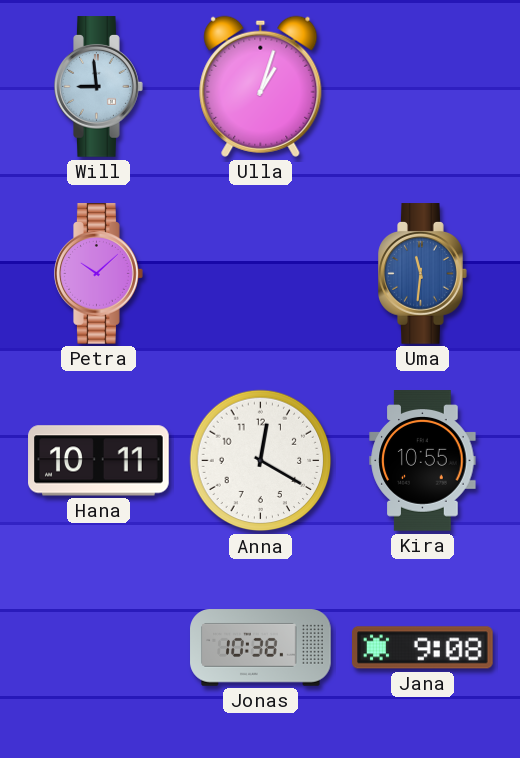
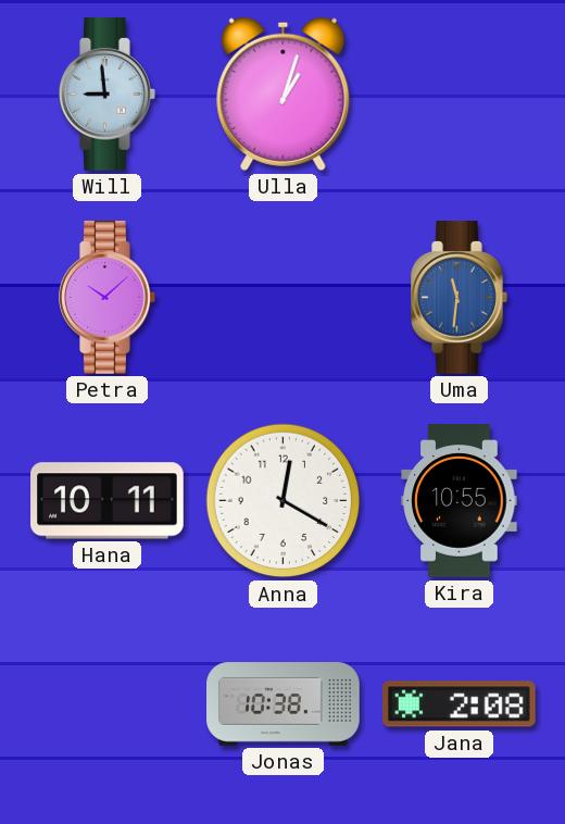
Jana: 9:08 -> 2:08 (460, 704)
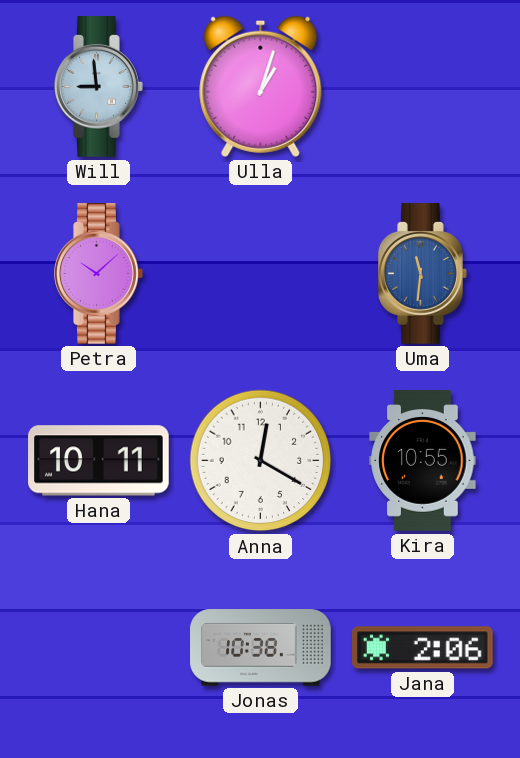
Jana: 2:08 -> 2:06 (423, 648)
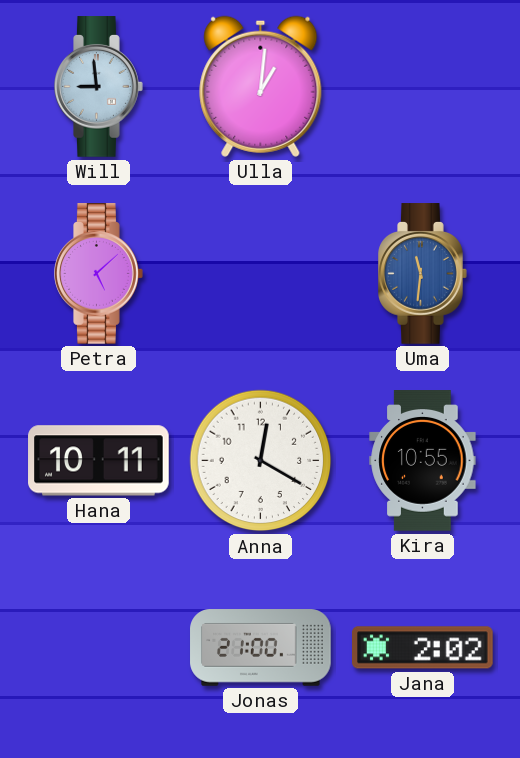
Ulla: 1:03 -> 1:01 (261, 86)
Petra: 10:08 -> 5:08 (99, 274)
Jonas: 10:38 -> 21:00 (261, 648)
Jana: 2:06 -> 2:02 (423, 648)
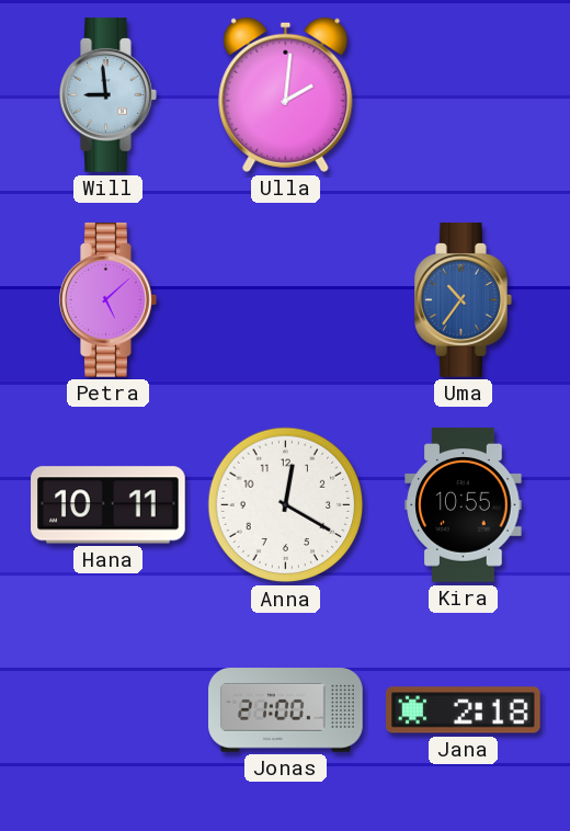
Ulla: 1:01 -> 2:01 (286, 94)
Uma: 11:31 -> 10:36 (464, 300)
Jana: 2:02 -> 2:18 (464, 710)
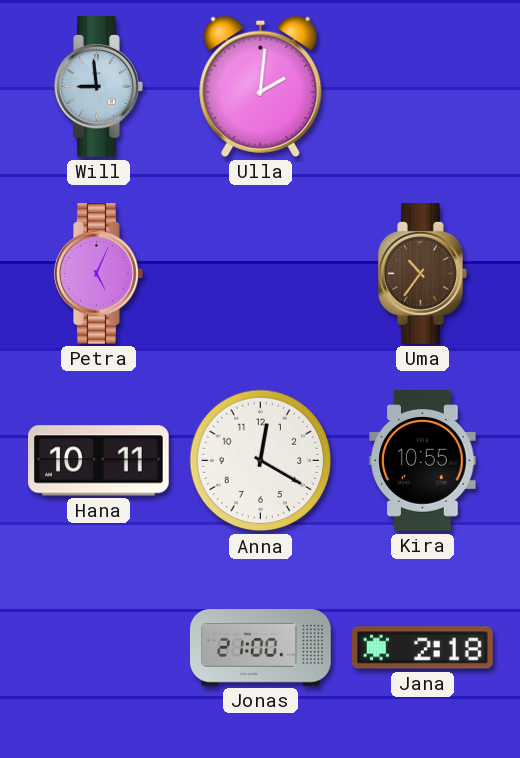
Petra: 5:08 -> 5:04 (99, 274)
Uma dial: blue -> brown (423, 274)
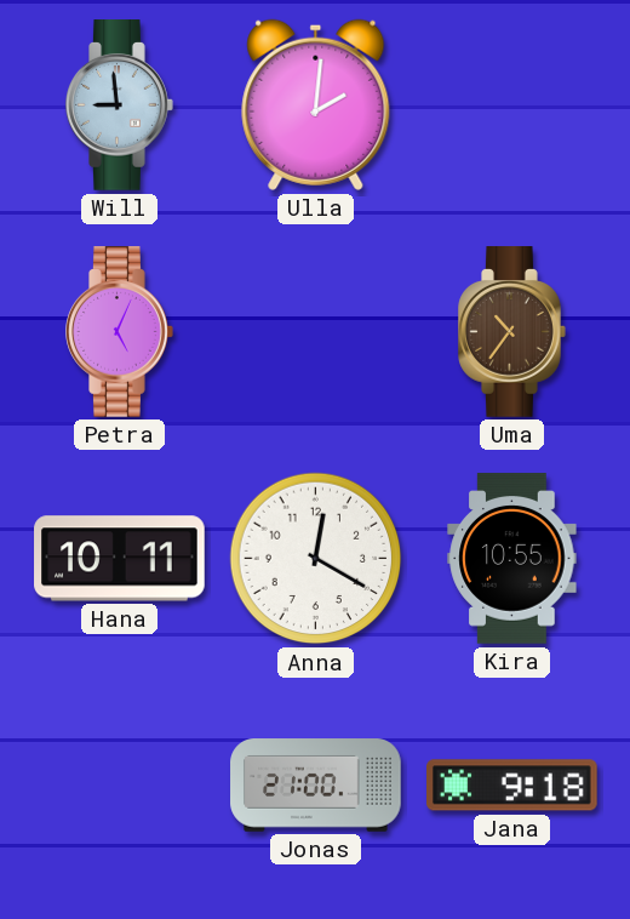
Jana: 2:18 -> 9:18 (512, 786)
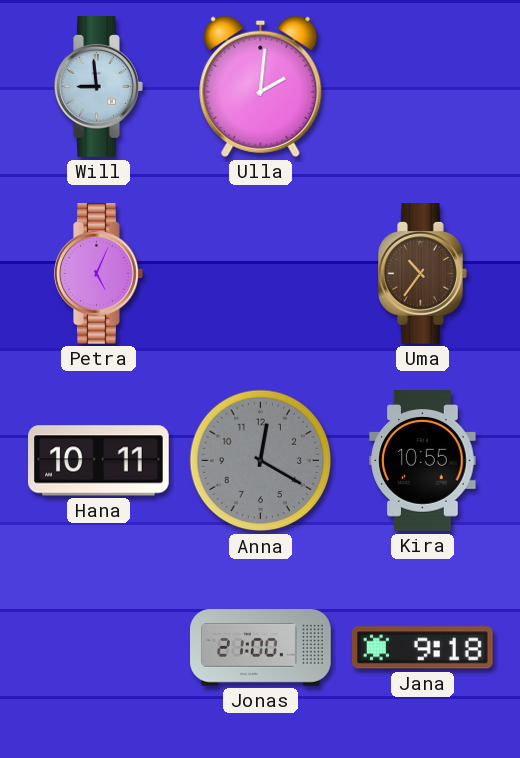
Anna dial: white -> grey (261, 461)
